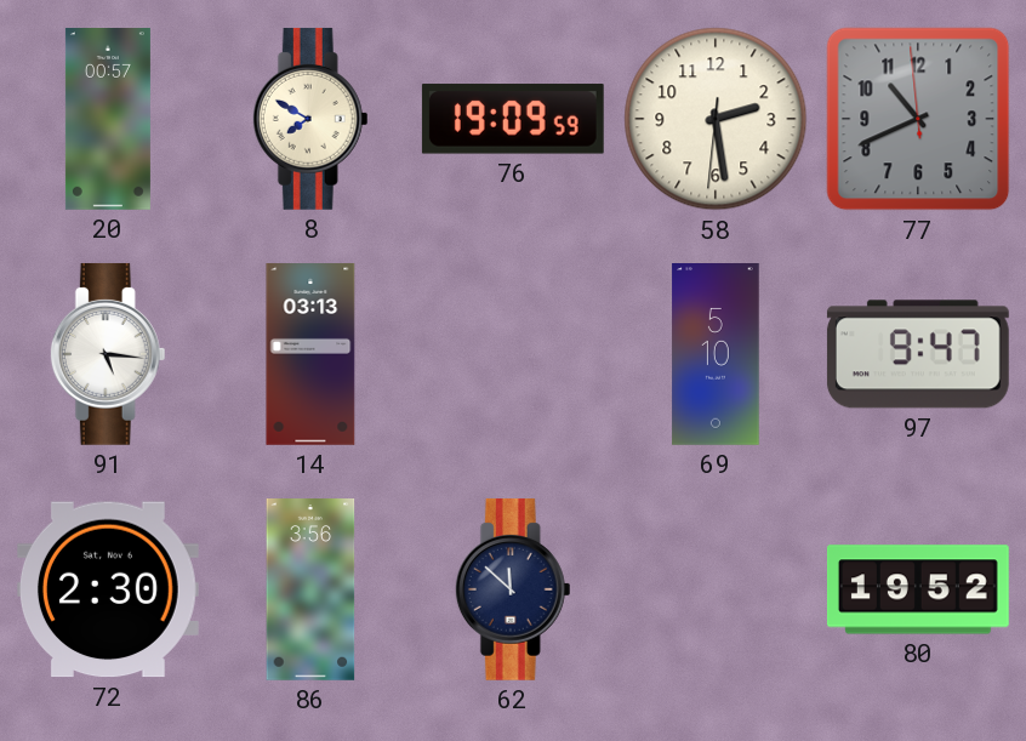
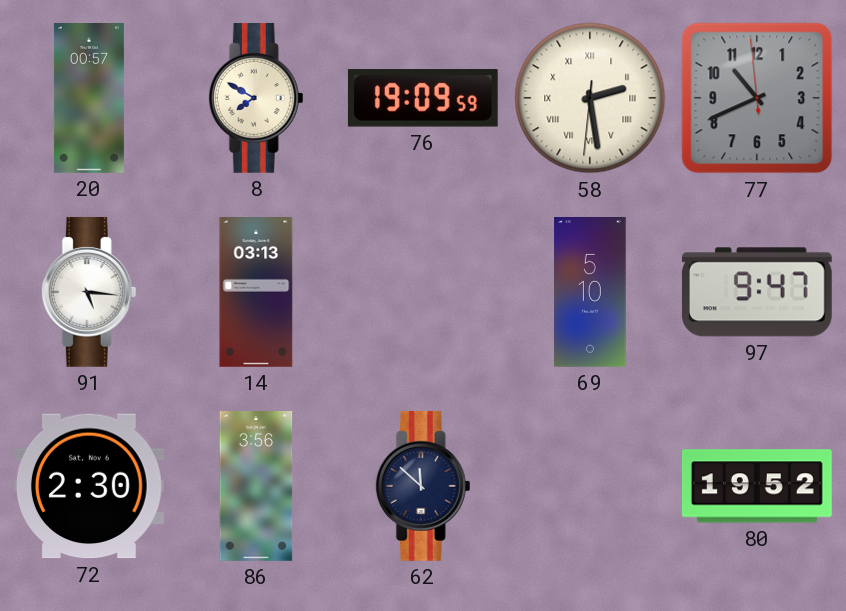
58 numerals: Arabic -> Roman (590, 98)
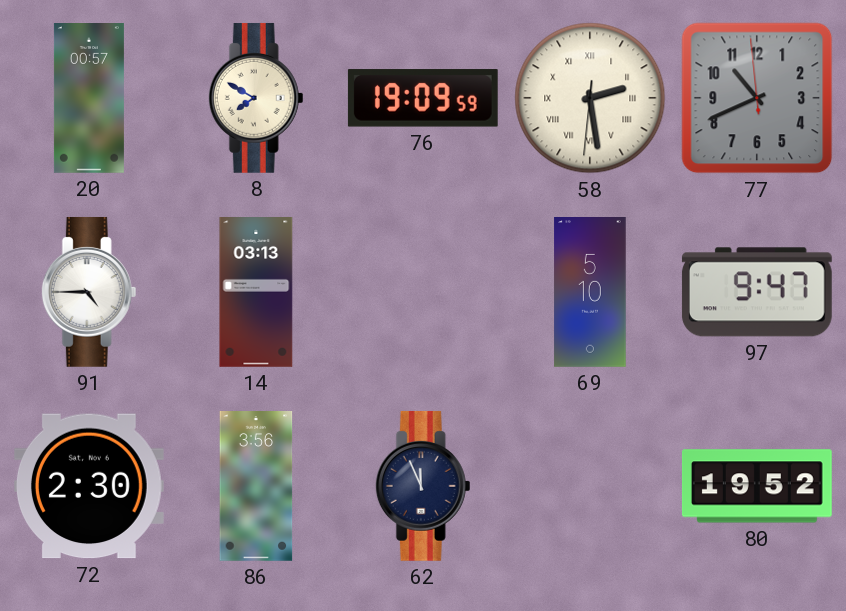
91: 5:16 -> 4:45 (89, 292)
62: 11:52 -> 11:56 (423, 486)
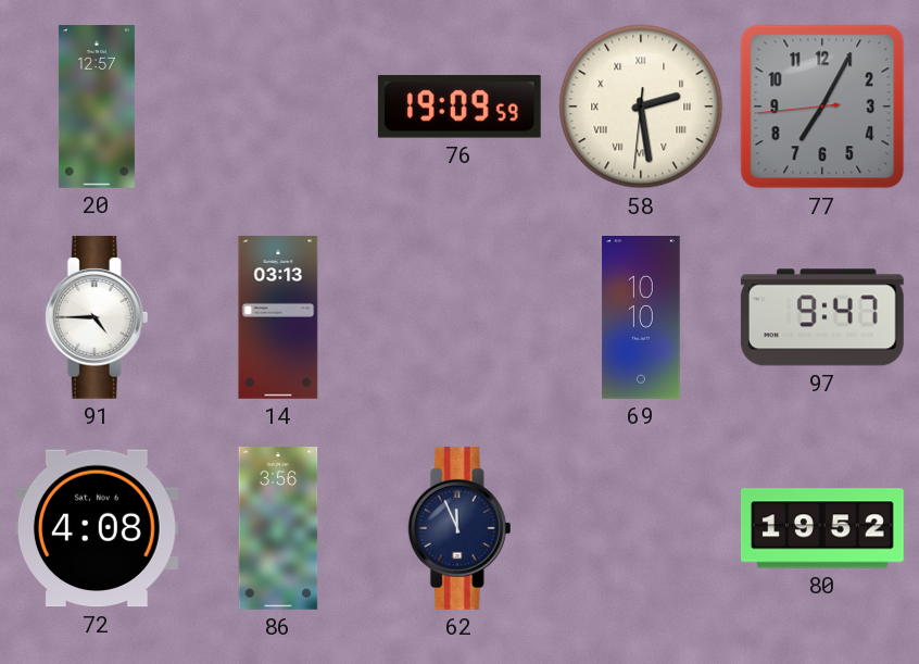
20: 00:57 -> 12:57 (97, 108)
8: 7:50 -> none (256, 98)
77: 10:40 -> 7:04 (822, 107)
69: 5:10 -> 10:10 (641, 318)
72: 2:30 -> 4:08 (97, 528)
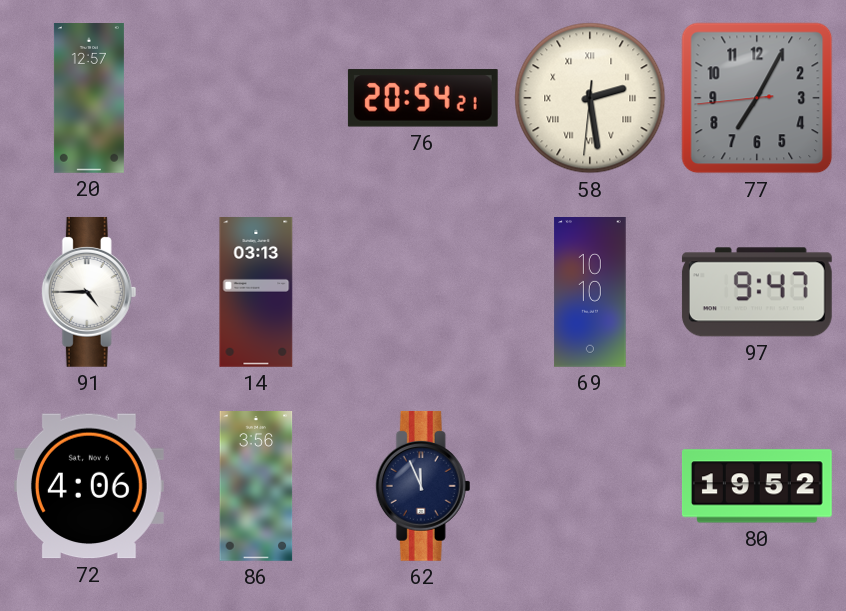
76: 19:09 -> 20:54 (423, 98)
72: 4:08 -> 4:06 (89, 486)
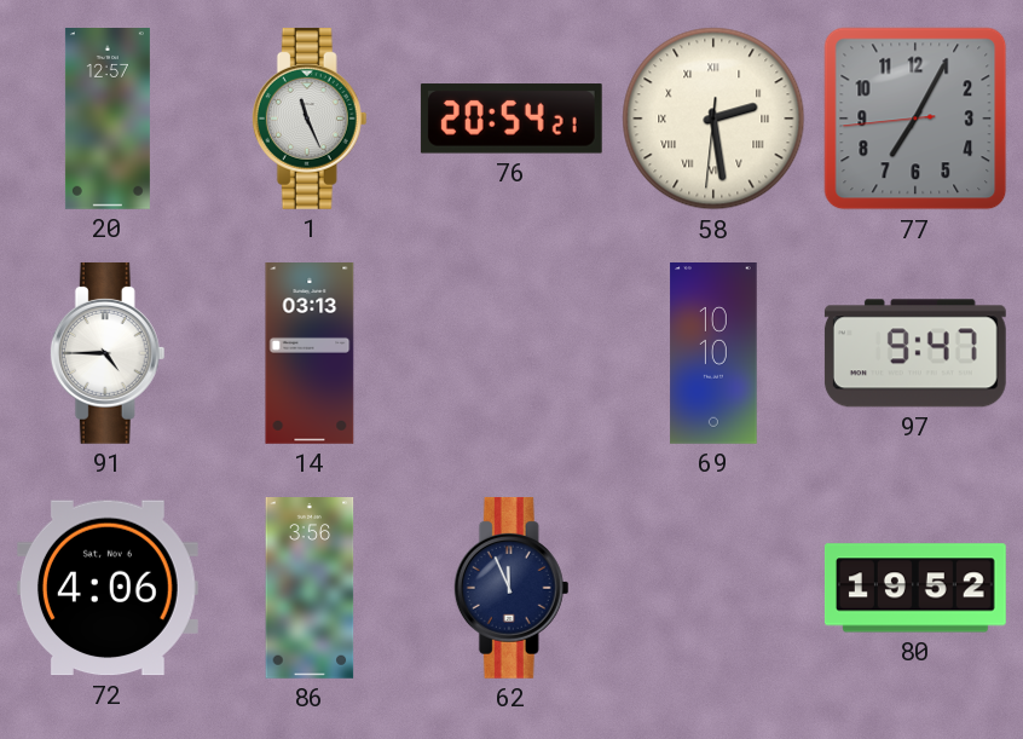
1: none -> 11:26 (310, 119)
